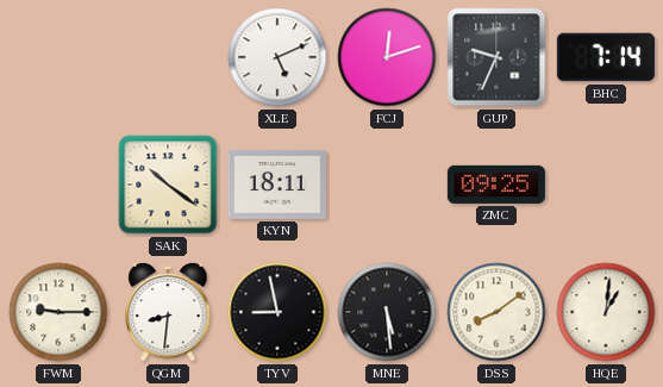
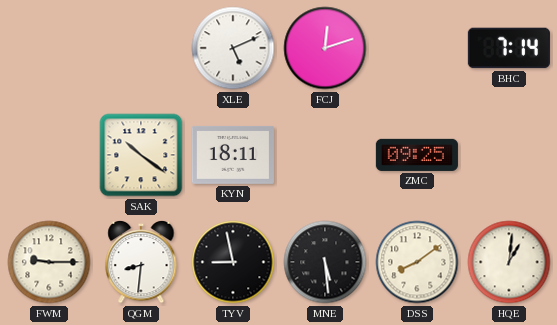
GUP: 9:34 -> none (496, 57)
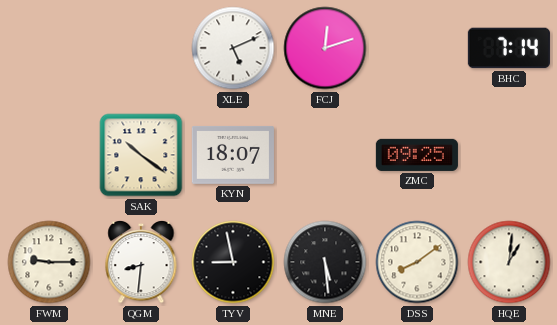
KYN: 18:11 -> 18:07 (233, 155)
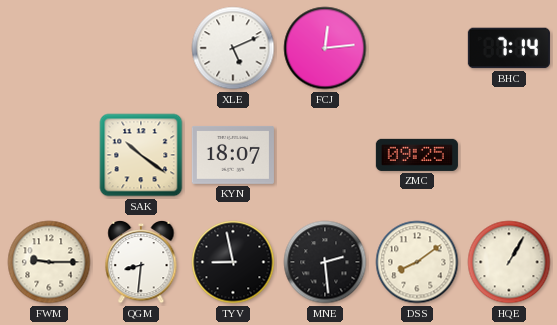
FCJ: 12:12 -> 12:14 (325, 48)
MNE: 5:29 -> 2:29 (325, 262)
HQE: 1:01 -> 1:05 (509, 262)
